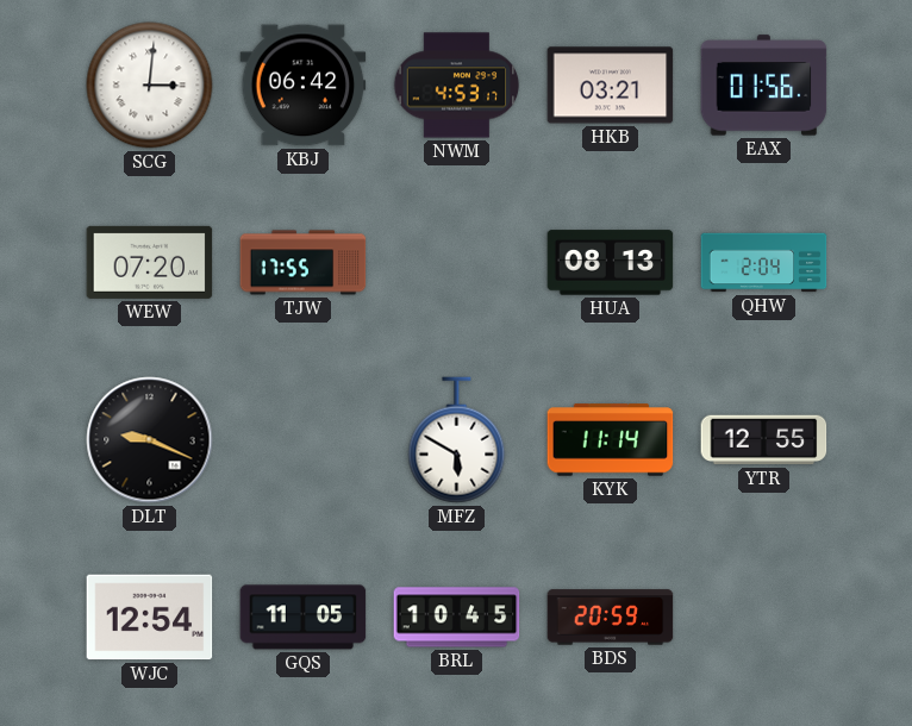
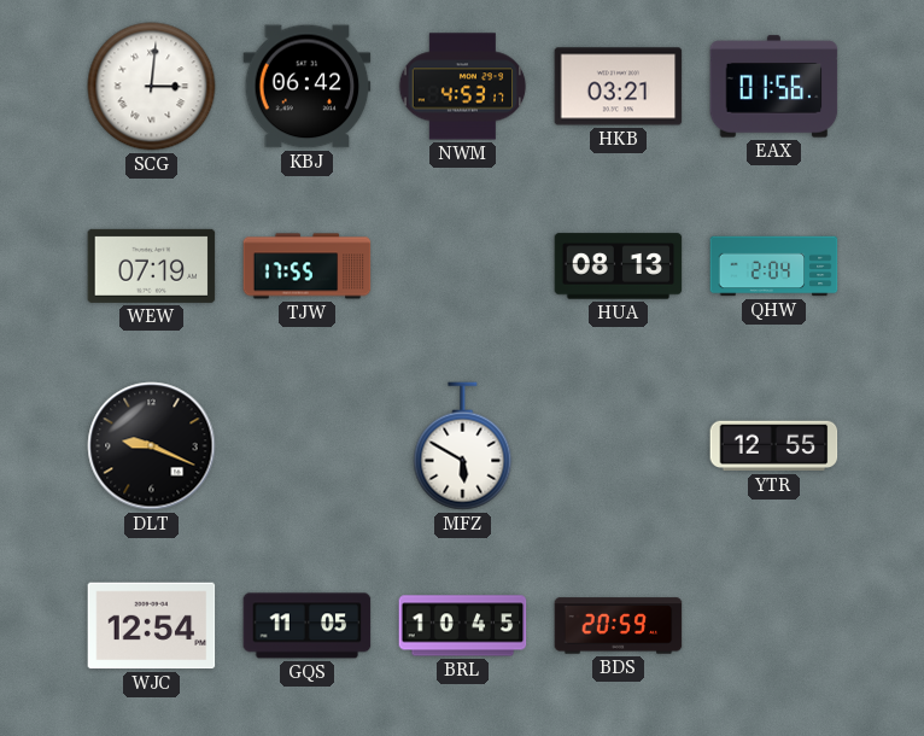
WEW: 07:20 -> 07:19 (152, 265)
KYK: 11:14 -> none (611, 440)
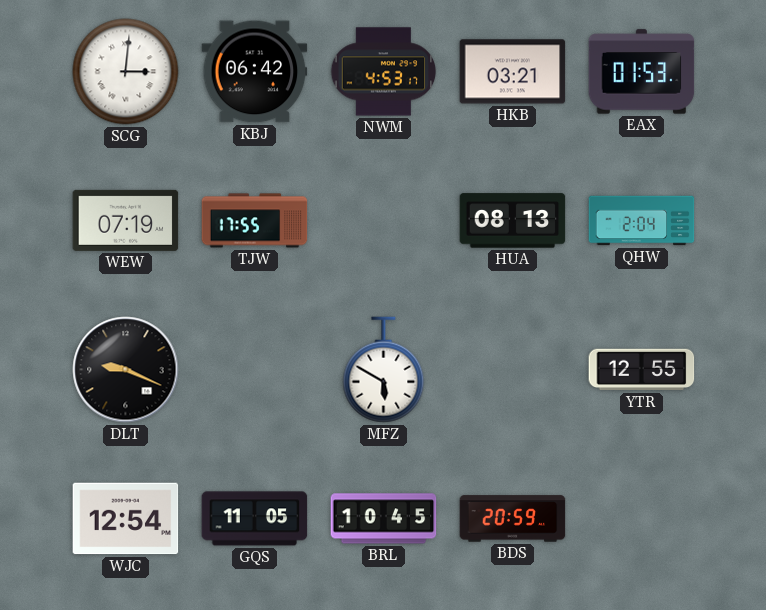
EAX: 01:56 -> 01:53 (642, 72)
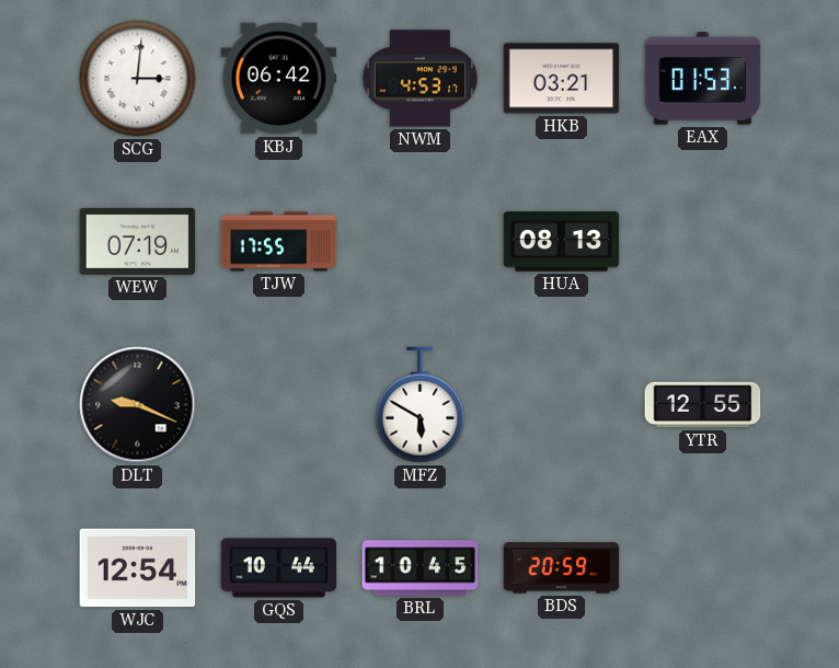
QHW: 2:04 -> none (642, 221)
GQS: 11:05 -> 10:44 (279, 568)
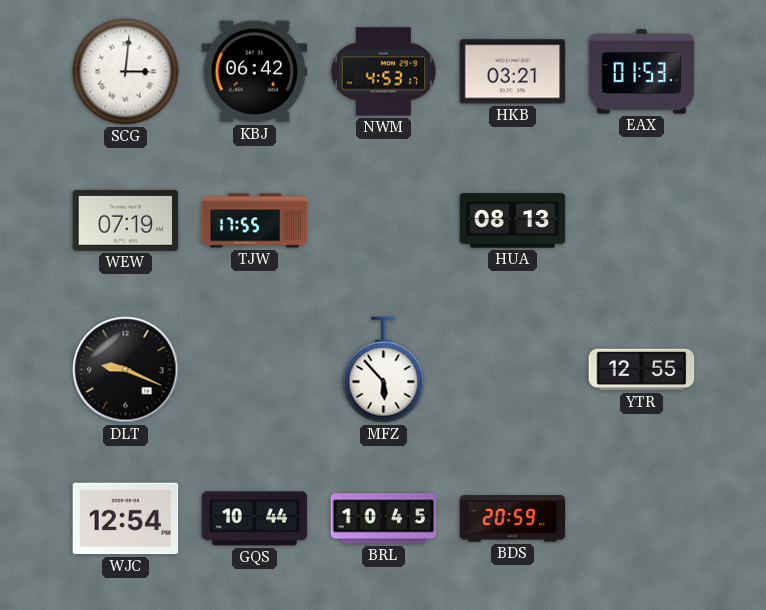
MFZ: 5:50 -> 5:53 (384, 370)
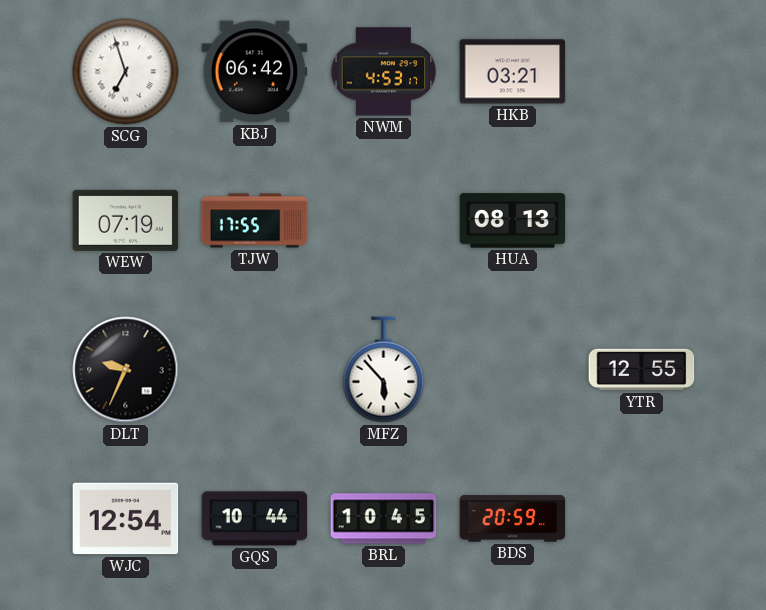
SCG: 3:01 -> 6:57 (126, 72)
EAX: 01:53 -> none (642, 72)
DLT: 9:19 -> 9:34 (126, 370)
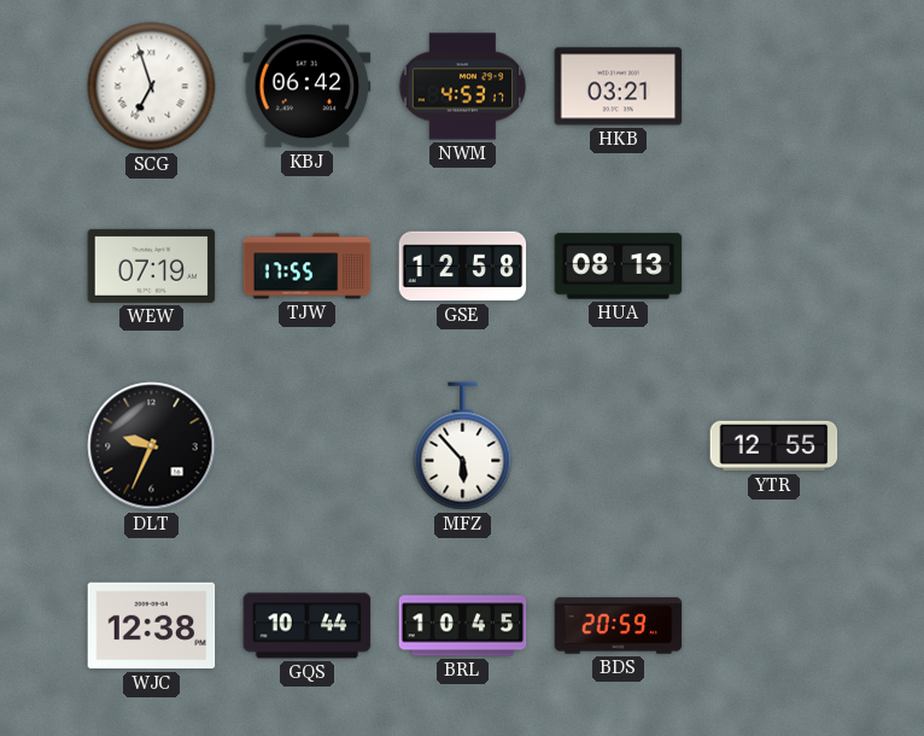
GSE: none -> 12:58 (463, 267)
WJC: 12:54 -> 12:38 (152, 626)
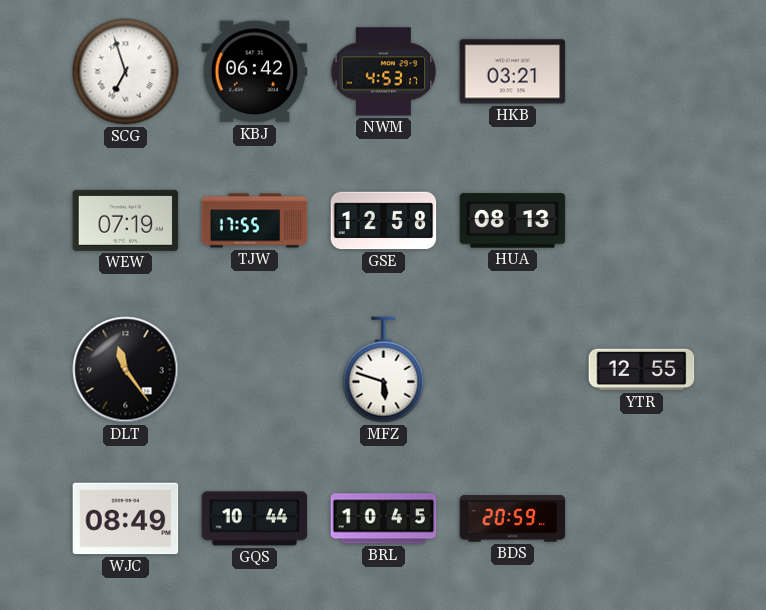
DLT: 9:34 -> 11:24 (126, 370)
MFZ: 5:53 -> 5:48 (384, 370)
WJC: 12:38 -> 08:49 (126, 519)
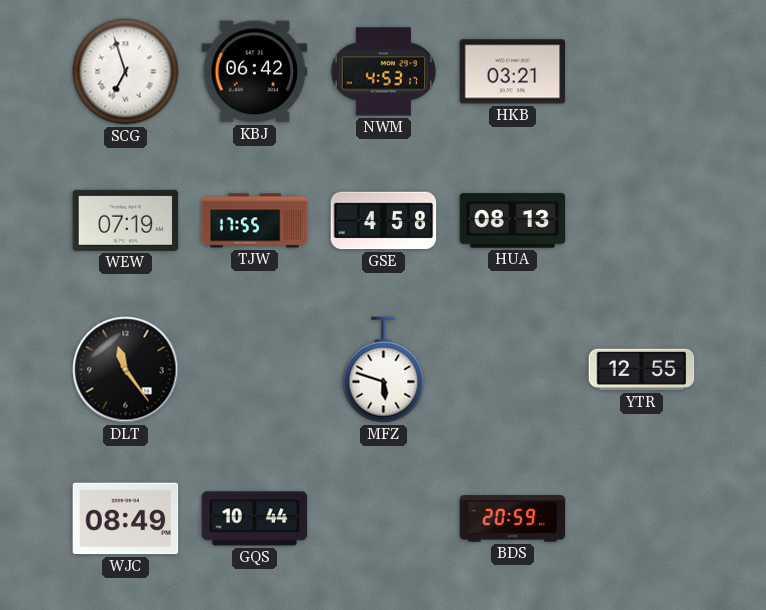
GSE: 12:58 -> 4:58 (384, 221)
BRL: 10:45 -> none (384, 519)
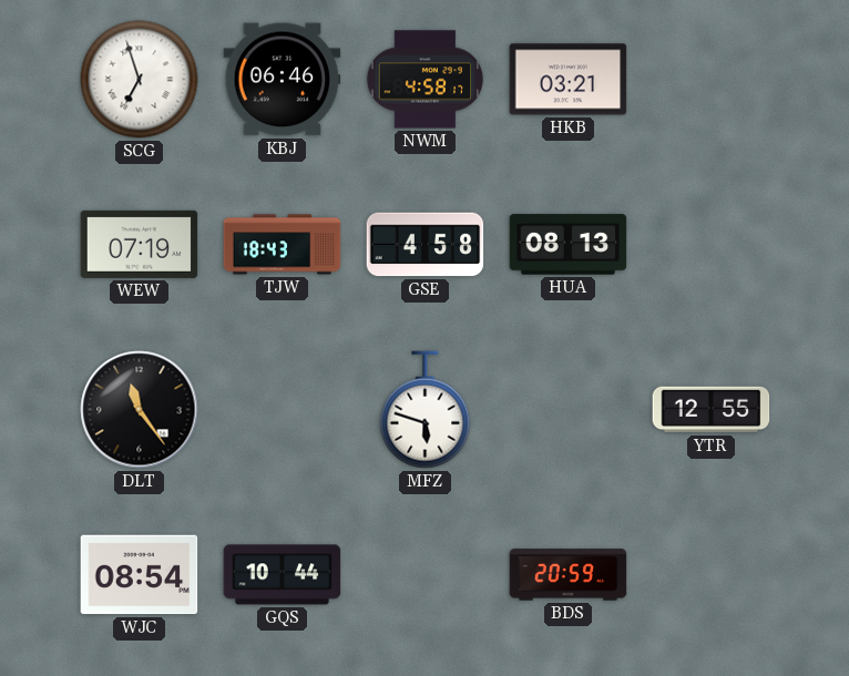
KBJ: 06:42 -> 06:46 (283, 80)
NWM: 4:53 -> 4:58 (426, 80)
TJW: 17:55 -> 18:43 (283, 245)
WJC: 08:49 -> 08:54 (140, 575)
